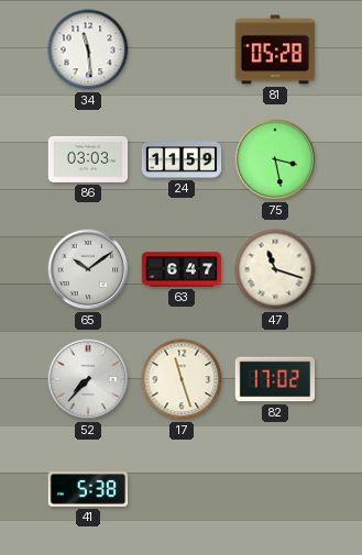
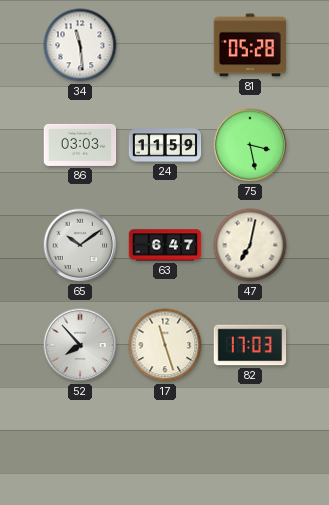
47: 11:18 -> 7:02 (250, 245)
52: 7:37 -> 7:53 (80, 345)
82: 17:02 -> 17:03 (250, 345)
41: 5:38 -> none (88, 490)
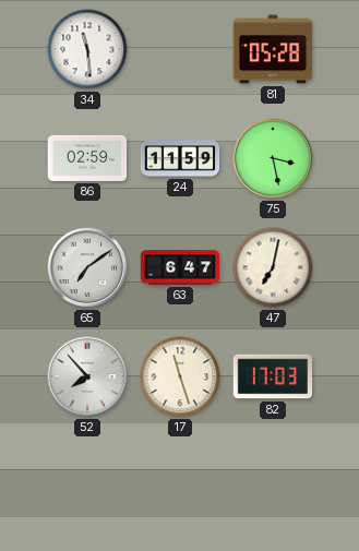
86: 03:03 -> 02:59 (87, 158)
65: 10:09 -> 7:09 (87, 267)
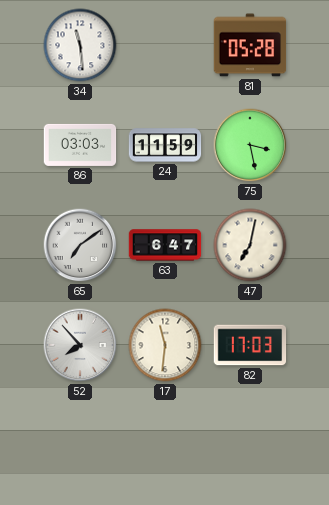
86: 02:59 -> 03:03 (80, 145)
17: 11:27 -> 11:31 (165, 345)
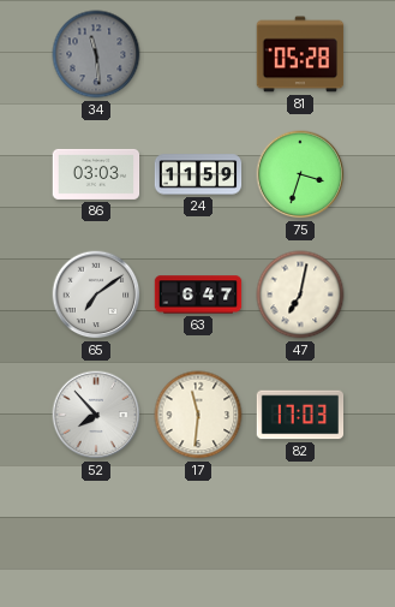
34 dial: white -> grey (96, 54)
75: 3:28 -> 3:33 (300, 174)
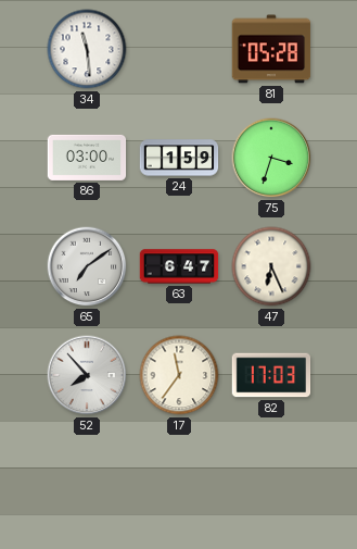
34 dial: grey -> white (87, 49)
86: 03:03 -> 03:00 (87, 158)
24: 11:59 -> 1:59 (179, 158)
47: 7:02 -> 6:26 (271, 266)
17: 11:31 -> 11:36 (179, 375)
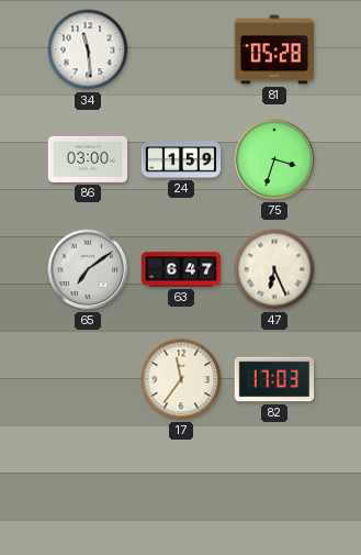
52: 7:53 -> none (87, 375)
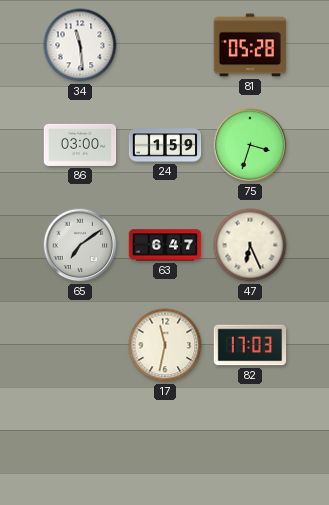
17: 11:36 -> 11:32 (165, 345)
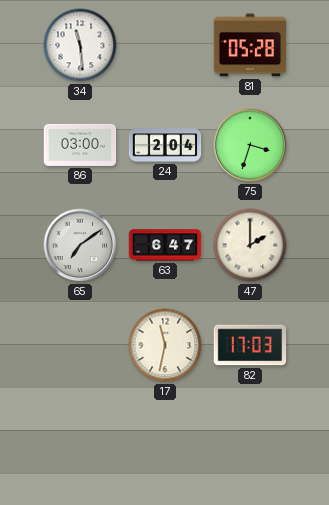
24: 1:59 -> 2:04 (165, 145)
47: 6:26 -> 2:00 (250, 245)
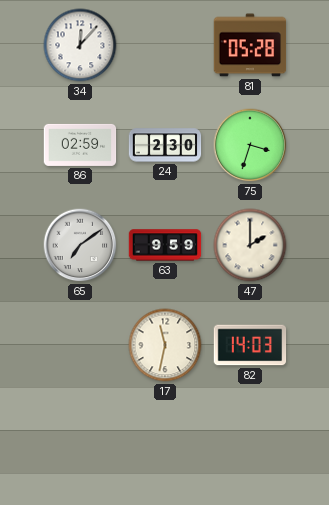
34: 11:29 -> 12:07 (80, 45)
86: 03:00 -> 02:59 (80, 145)
24: 2:04 -> 2:30 (165, 145)
63: 6:47 -> 9:59 (165, 245)
82: 17:03 -> 14:03 (250, 345)
